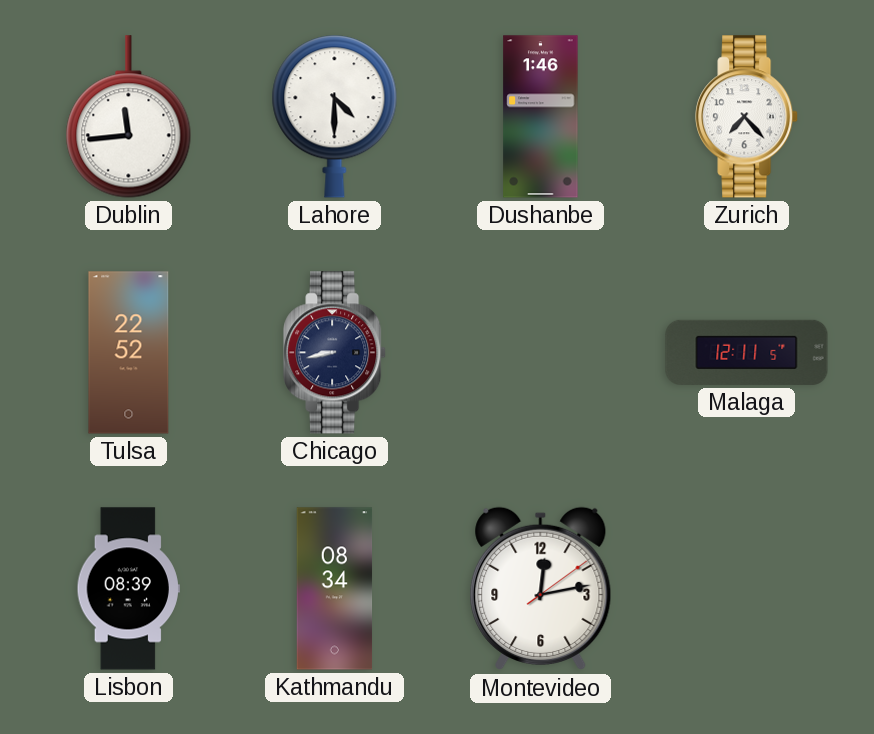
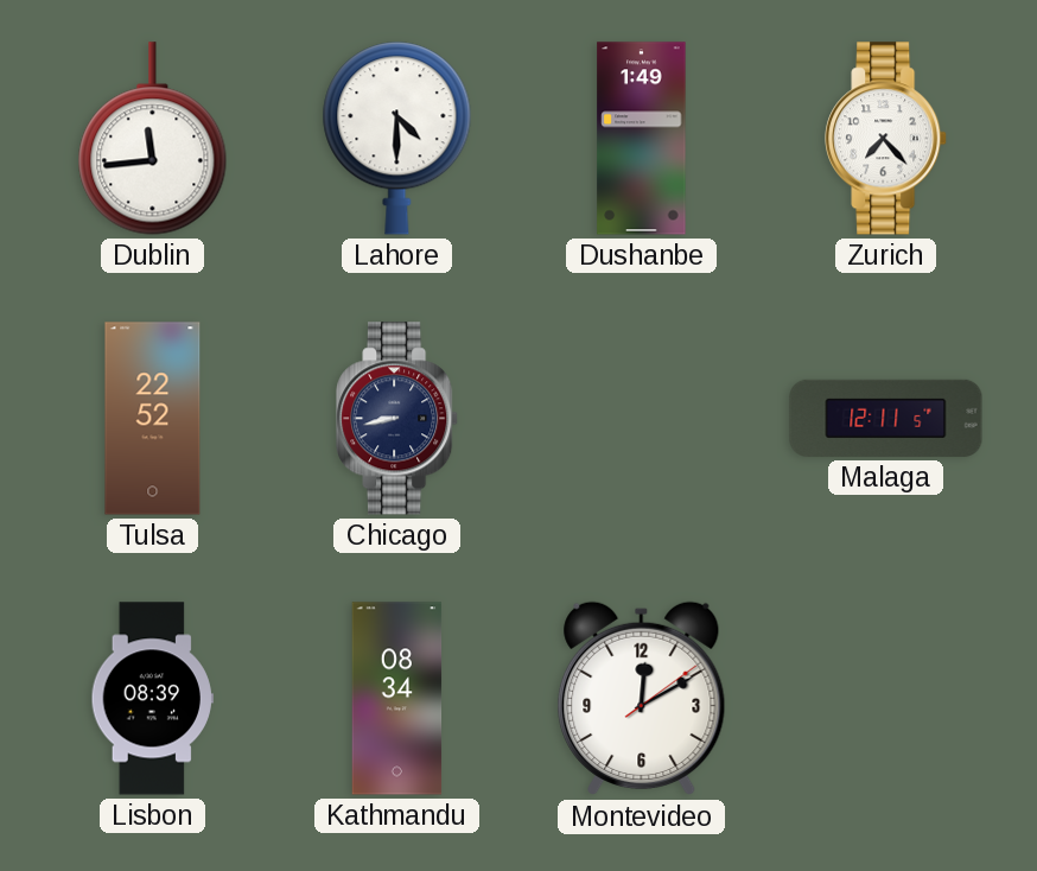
Dushanbe: 1:46 -> 1:49 (642, 139)
Montevideo: 12:13 -> 12:10 (642, 699)
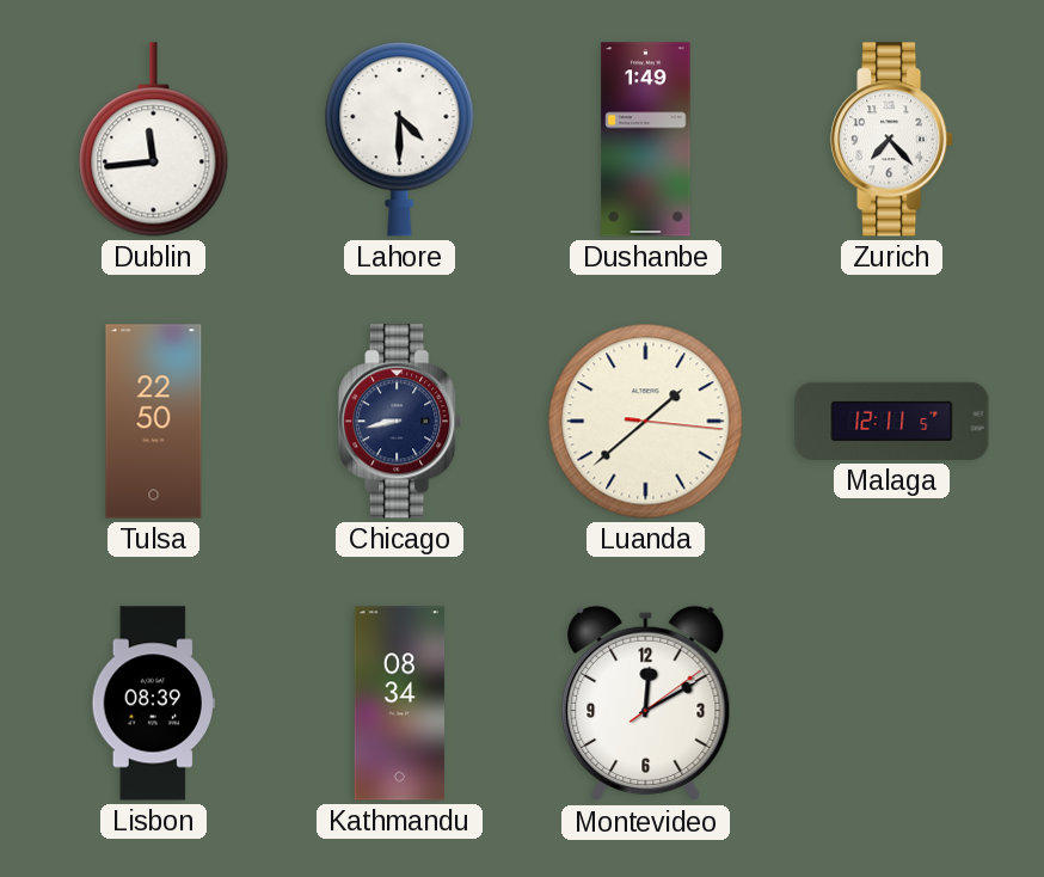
Tulsa: 22:52 -> 22:50 (154, 422)
Luanda: none -> 1:38 (646, 422)
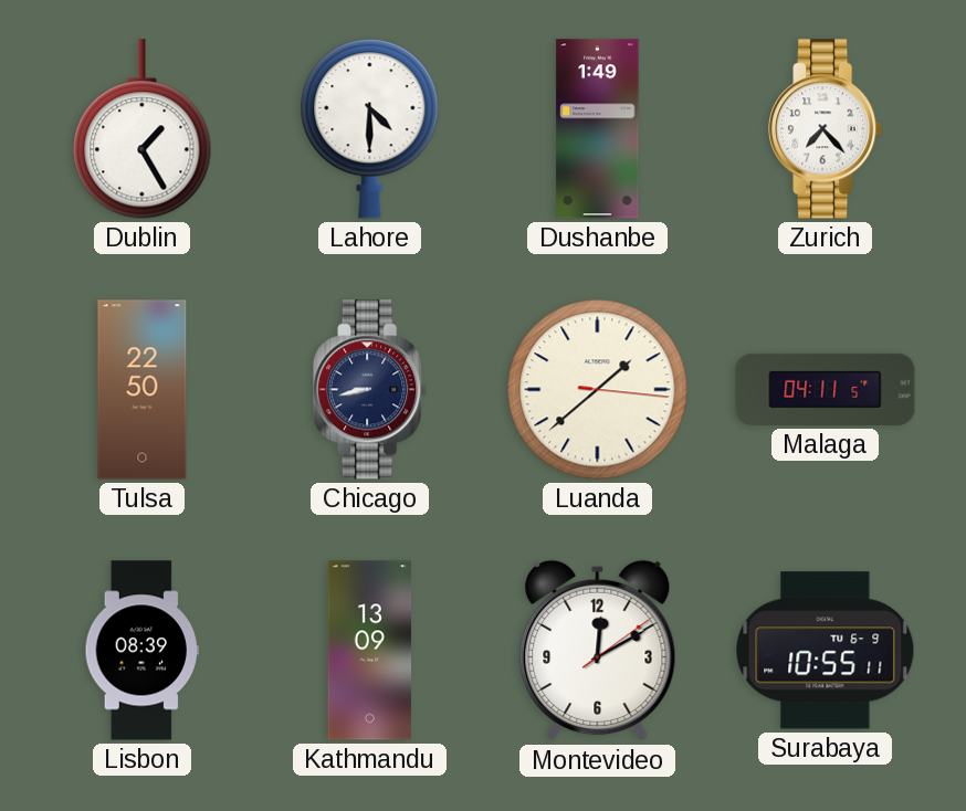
Dublin: 11:44 -> 1:25 (143, 129)
Malaga: 12:11 -> 04:11 (826, 389)
Kathmandu: 08:34 -> 13:09 (370, 651)
Surabaya: none -> 10:55 (826, 651)
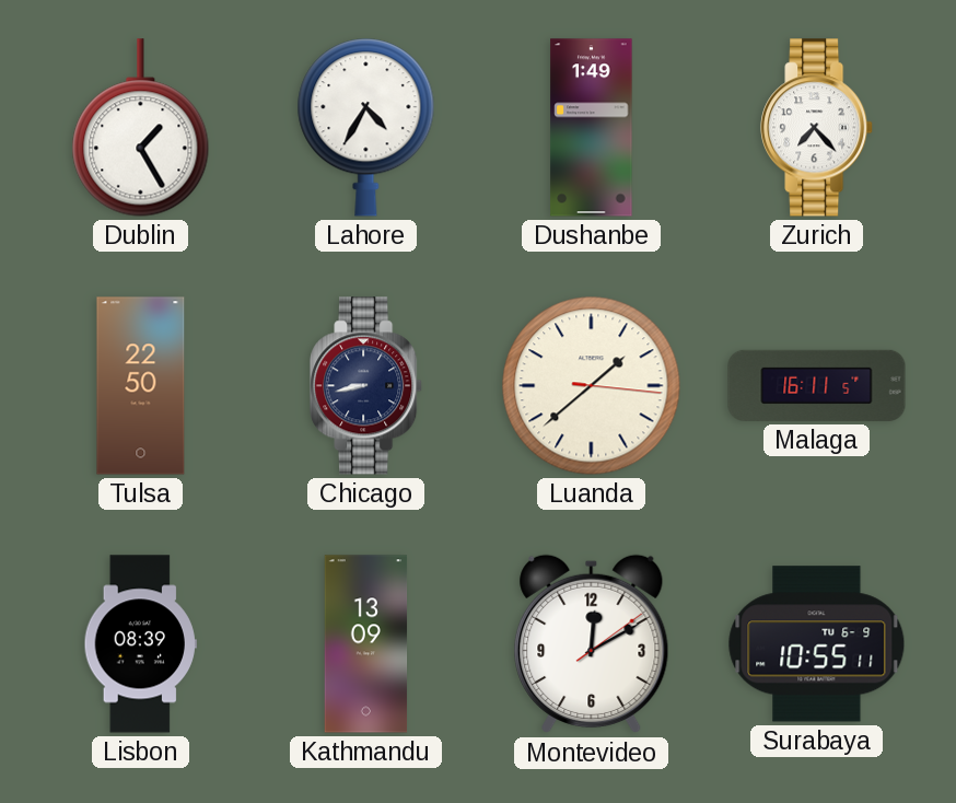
Lahore: 4:30 -> 4:35 (366, 128)
Malaga: 04:11 -> 16:11 (817, 385)
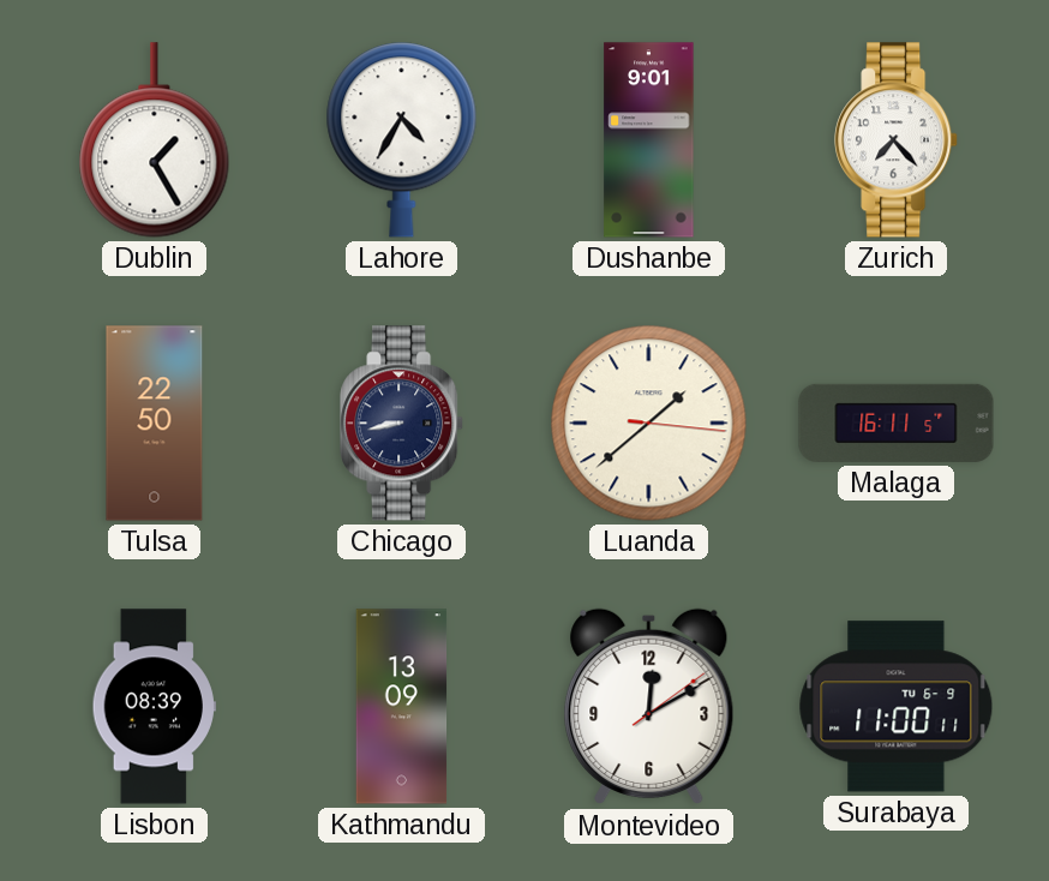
Dushanbe: 1:49 -> 9:01 (649, 140)
Surabaya: 10:55 -> 11:00 (897, 707)
